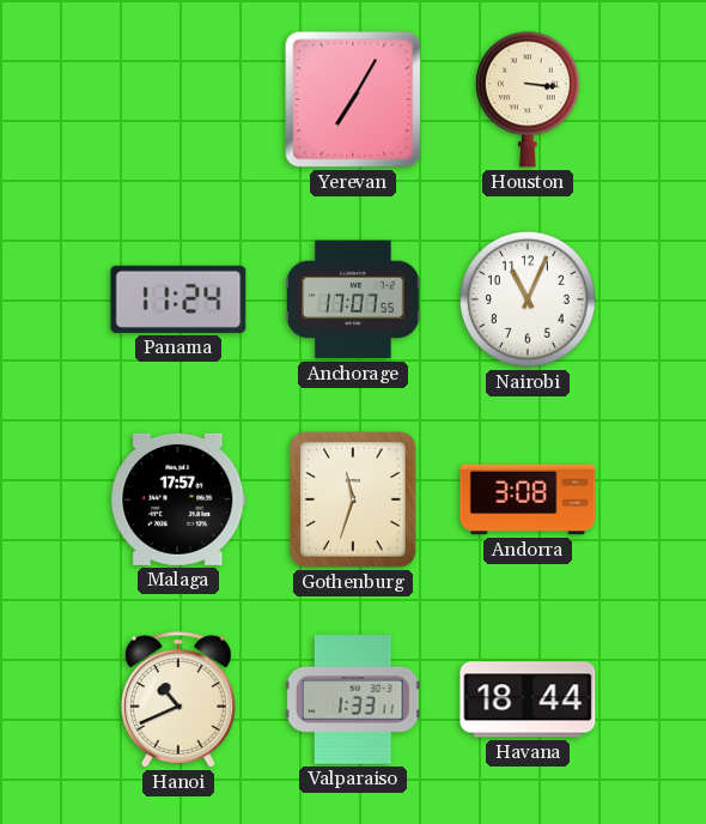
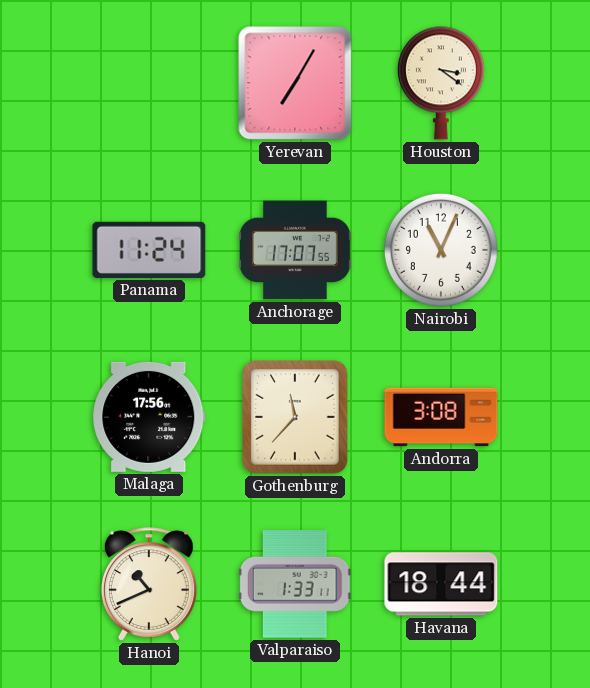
Houston: 3:16 -> 3:21 (441, 83)
Malaga: 17:57 -> 17:56 (149, 417)
Gothenburg: 11:33 -> 11:37 (295, 417)
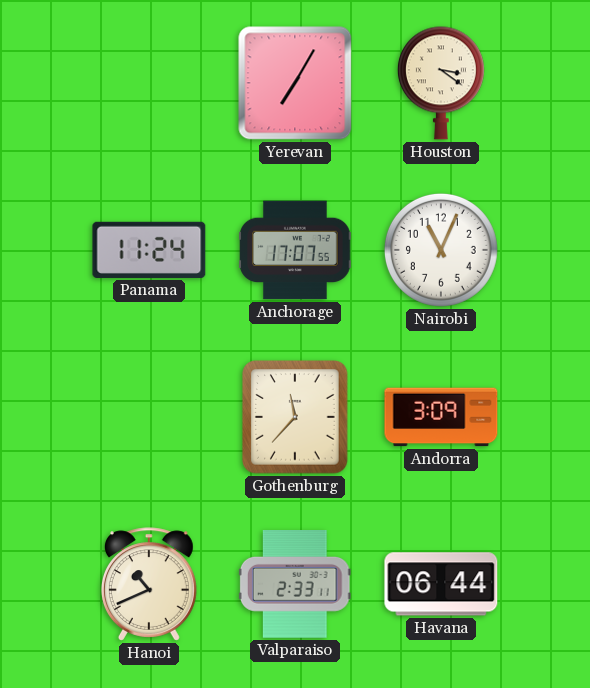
Malaga: 17:56 -> none (149, 417)
Andorra: 3:08 -> 3:09 (441, 417)
Valparaiso: 1:33 -> 2:33 (295, 585)
Havana: 18:44 -> 06:44 (441, 584)
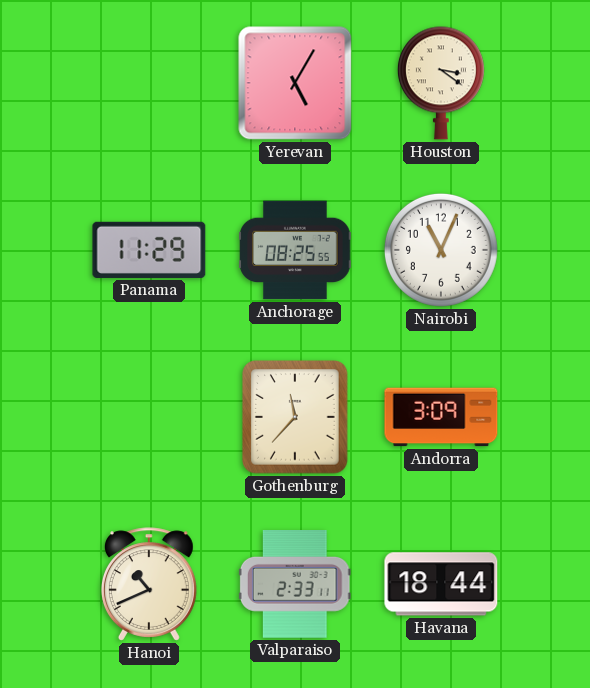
Yerevan: 7:05 -> 5:05 (295, 83)
Panama: 11:24 -> 11:29 (149, 250)
Anchorage: 17:07 -> 08:25 (295, 250)
Havana: 06:44 -> 18:44 (441, 584)
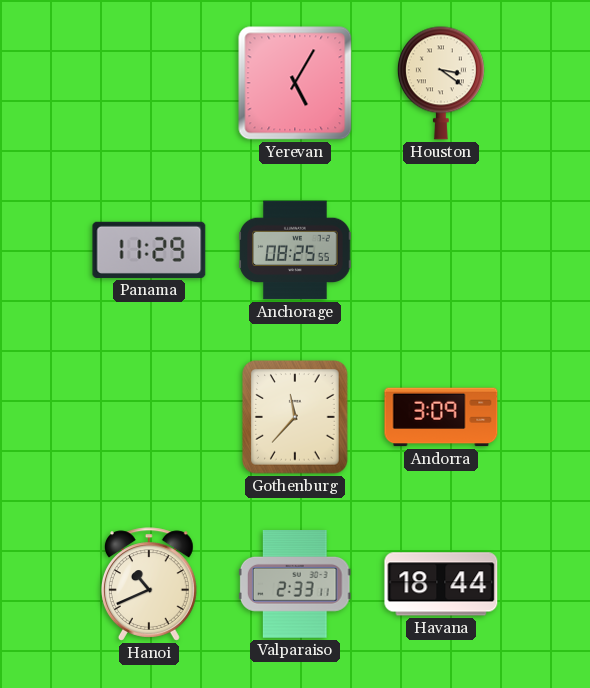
Nairobi: 11:04 -> none (441, 250)
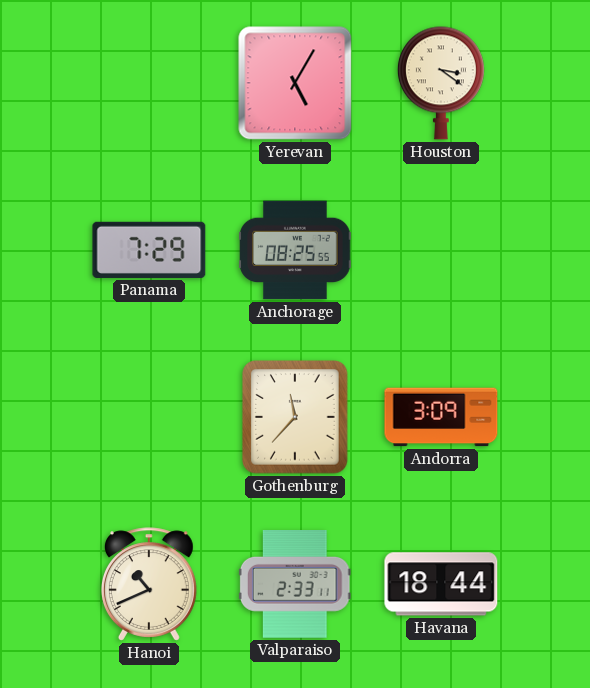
Panama: 11:29 -> 7:29 (149, 250)
